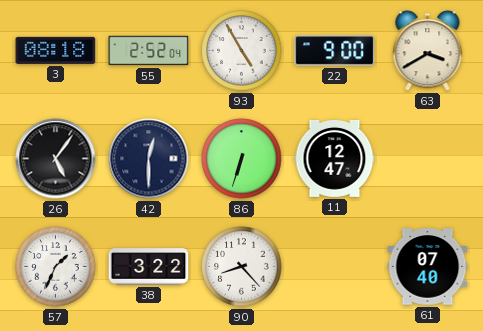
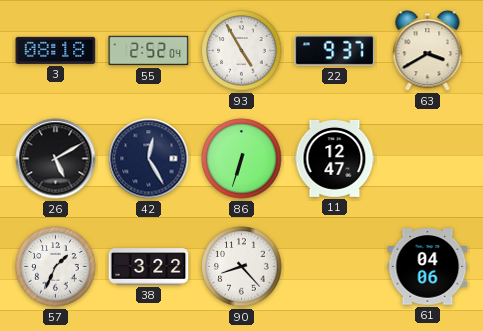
22: 9:00 -> 9:37 (335, 51)
26: 5:06 -> 5:10 (56, 159)
42: 12:30 -> 12:25 (149, 159)
61: 07:40 -> 04:06 (428, 267)
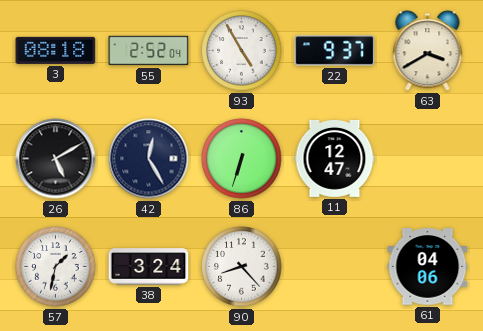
57: 1:34 -> 1:32 (56, 267)
38: 3:22 -> 3:24 (149, 267)
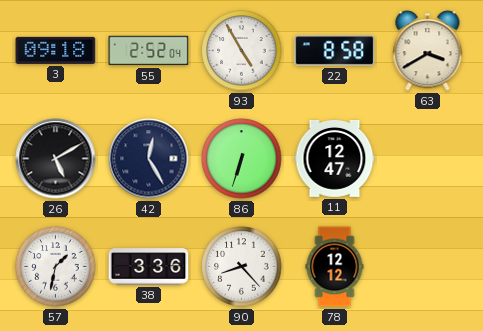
3: 08:18 -> 09:18 (56, 50)
22: 9:37 -> 8:58 (335, 51)
38: 3:24 -> 3:36 (149, 267)
78: none -> 12:12 (335, 267)
61: 04:06 -> none (428, 267)
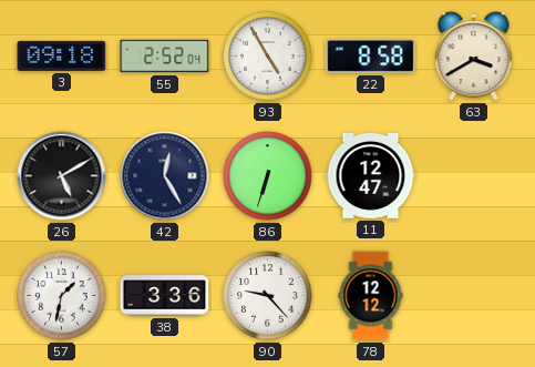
90: 8:23 -> 9:23 (268, 296)
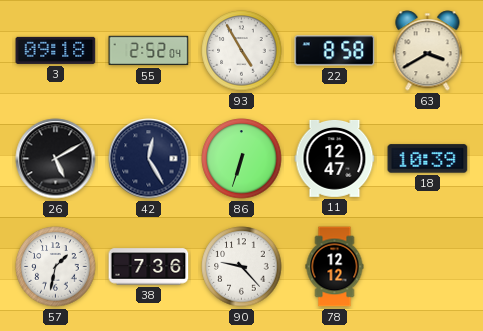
18: none -> 10:39 (428, 159)
38: 3:36 -> 7:36 (149, 267)
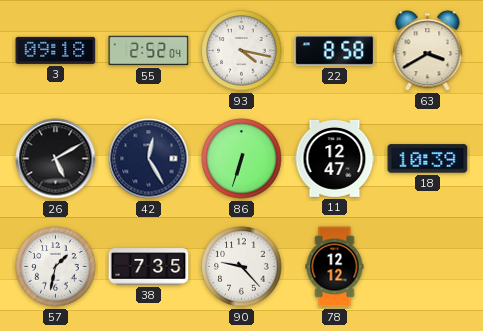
93: 4:55 -> 4:17 (242, 51)
38: 7:36 -> 7:35 (149, 267)
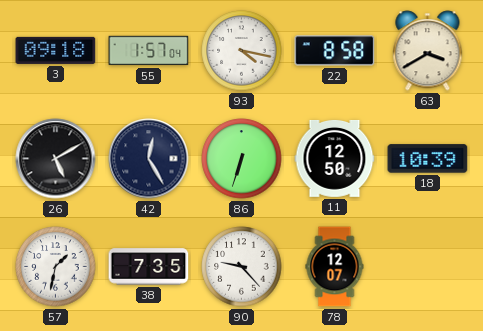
55: 2:52 -> 1:57 (149, 51)
11: 12:47 -> 12:50 (335, 158)
78: 12:12 -> 12:07 (335, 267)
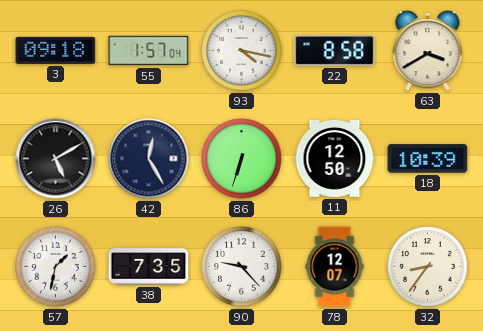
32: none -> 8:36 (428, 267)
